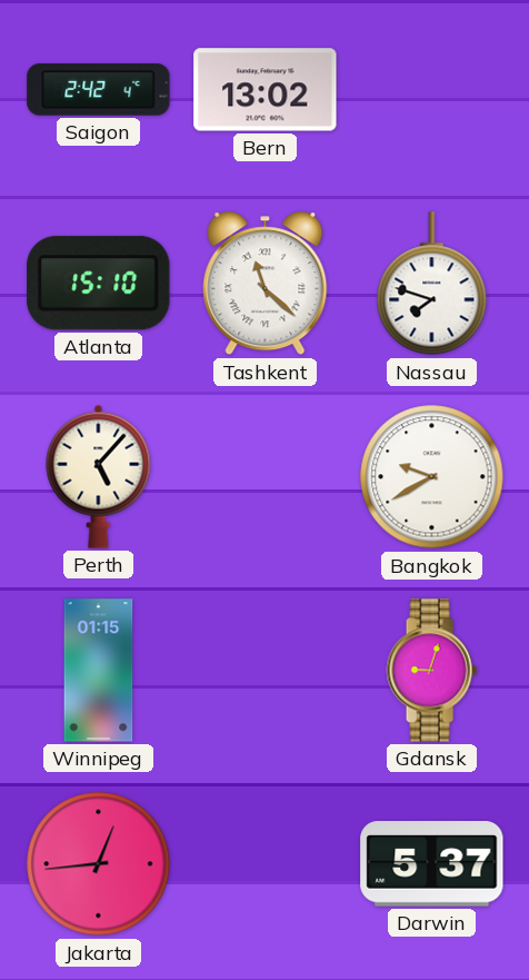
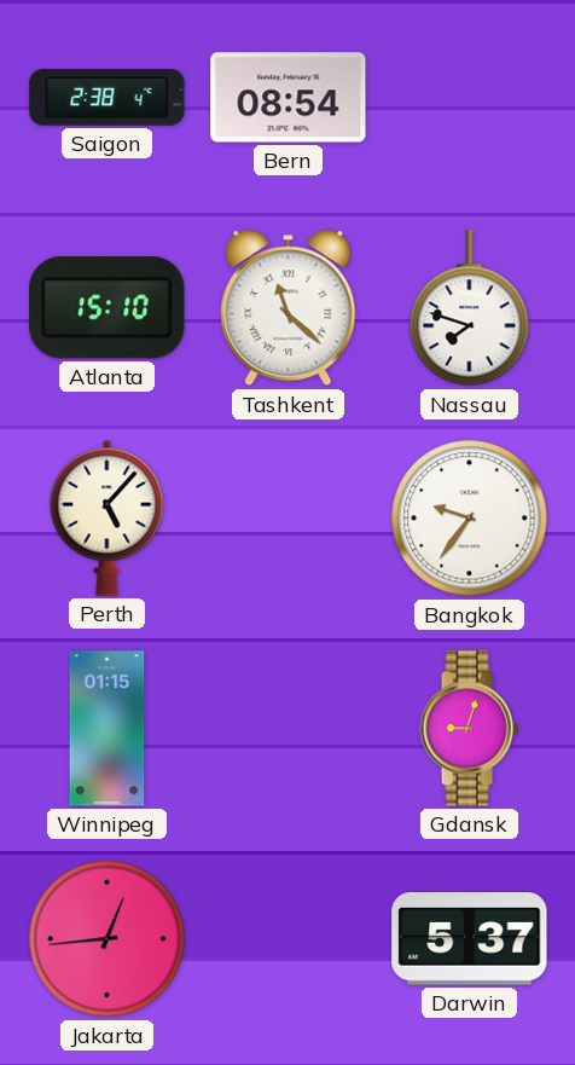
Saigon: 2:42 -> 2:38 (108, 98)
Bern: 13:02 -> 08:54 (289, 98)
Bangkok: 9:40 -> 9:36 (470, 519)
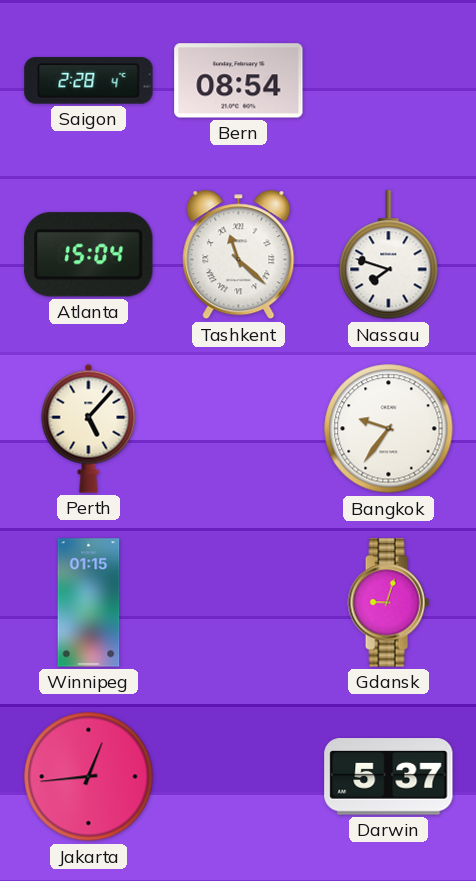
Saigon: 2:38 -> 2:28 (89, 81)
Atlanta: 15:10 -> 15:04 (89, 255)
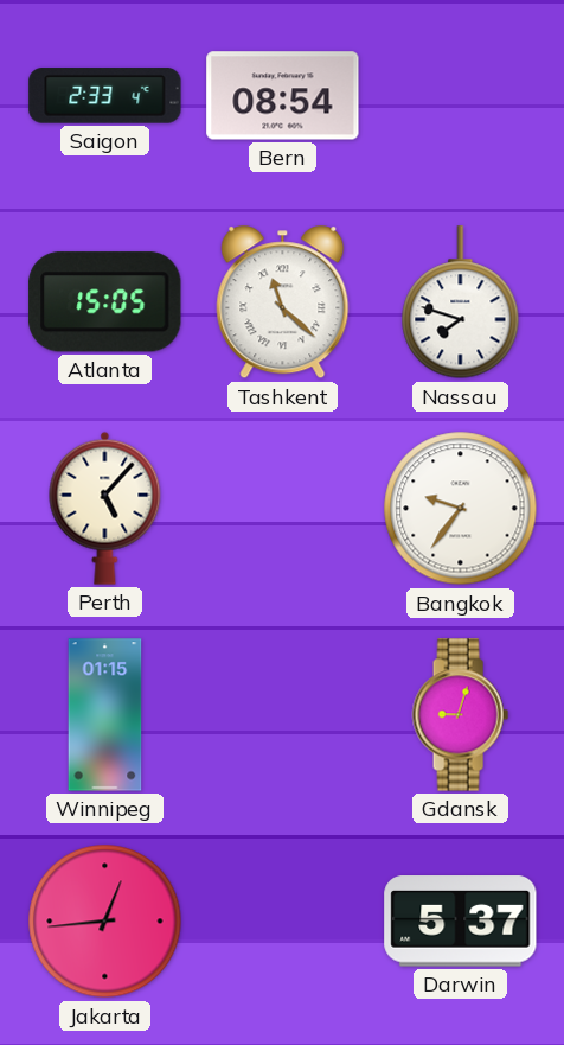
Saigon: 2:28 -> 2:33 (105, 96)
Atlanta: 15:04 -> 15:05 (105, 302)
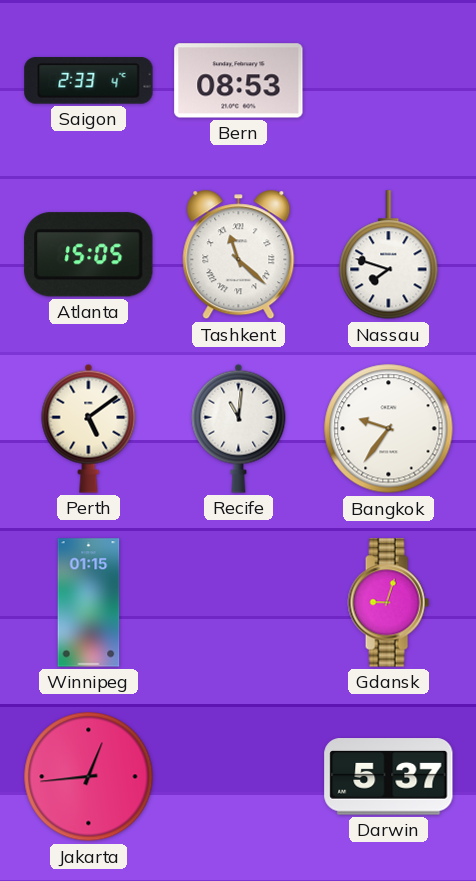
Bern: 08:54 -> 08:53 (239, 81)
Perth: 5:07 -> 5:09 (89, 428)
Recife: none -> 11:01 (239, 428)
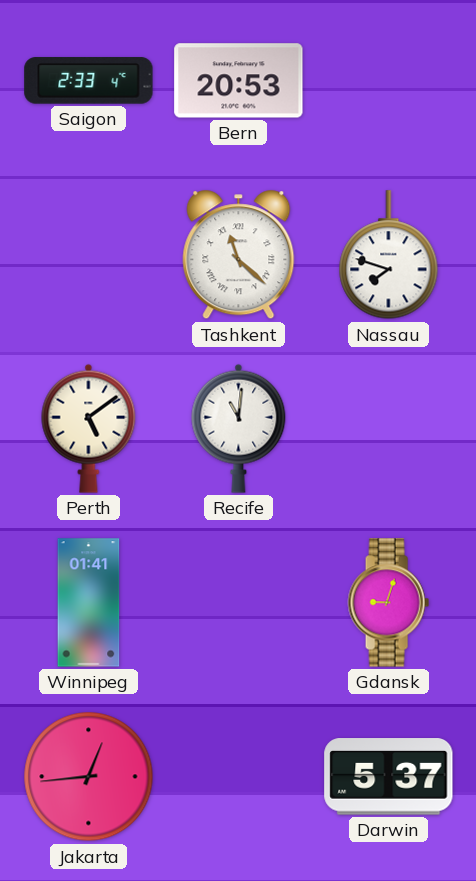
Bern: 08:53 -> 20:53 (239, 81)
Atlanta: 15:05 -> none (89, 255)
Bangkok: 9:36 -> none (389, 429)
Winnipeg: 01:15 -> 01:41 (89, 603)
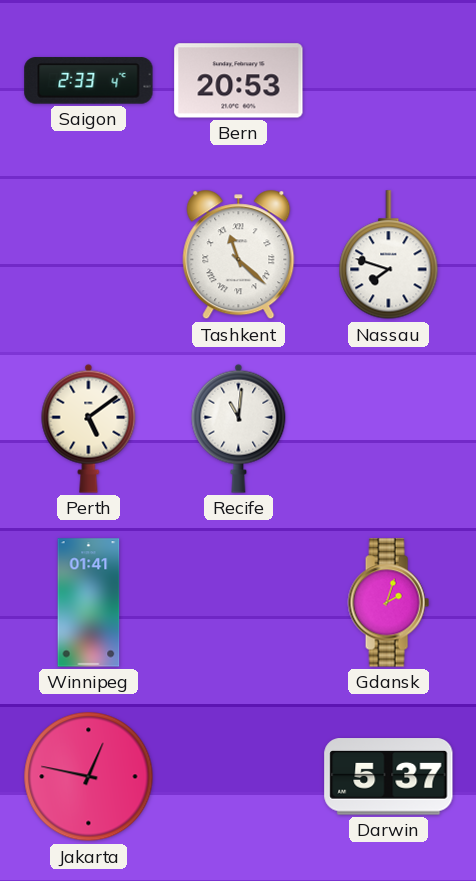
Gdansk: 9:03 -> 2:03 (388, 603)
Jakarta: 12:44 -> 12:47 (89, 777)
